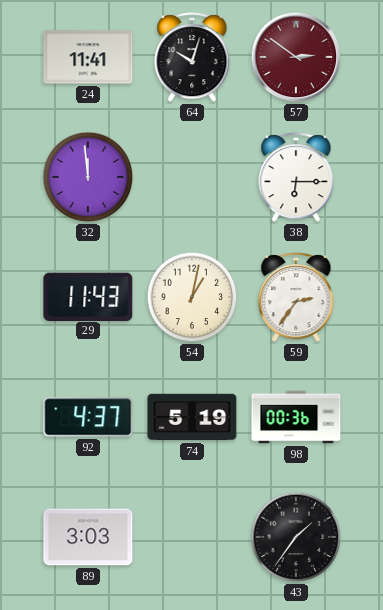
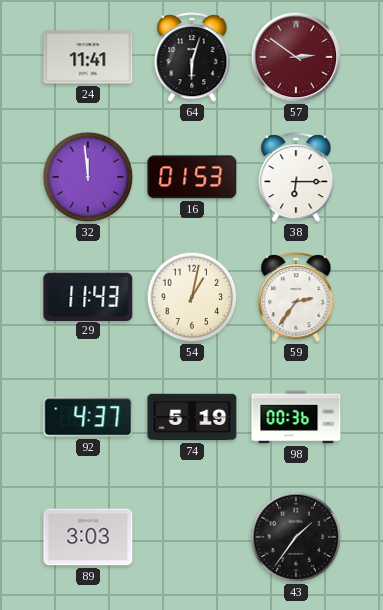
64: 10:03 -> 6:03 (192, 58)
16: none -> 01:53 (192, 177)
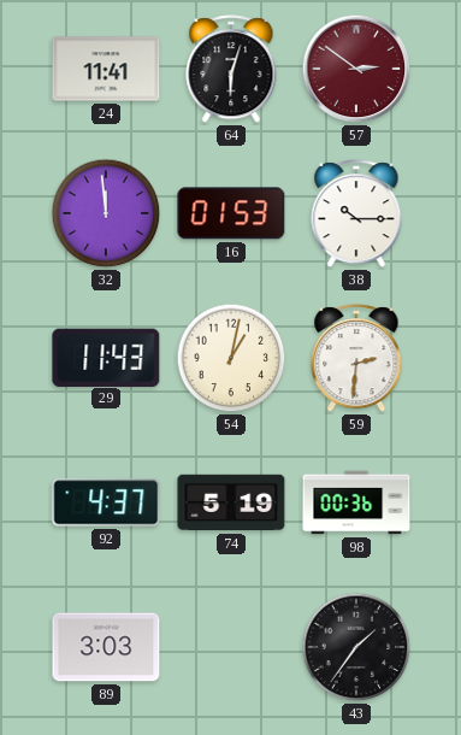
38: 6:15 -> 10:15 (356, 214)
59: 2:36 -> 2:31 (356, 359)
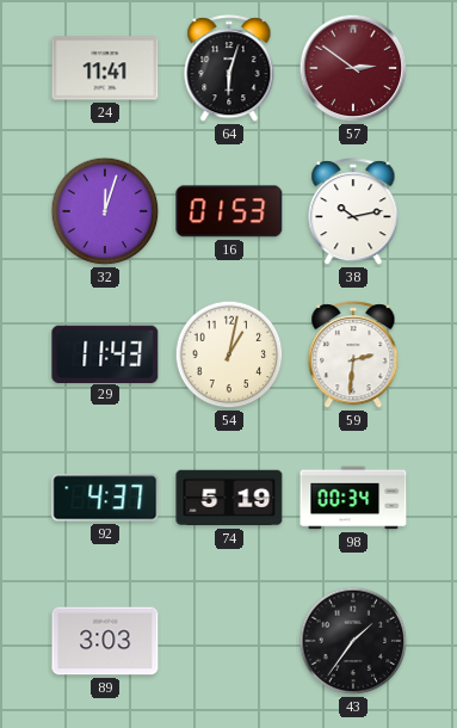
32: 11:59 -> 12:03 (105, 211)
38: 10:15 -> 10:13 (353, 212)
98: 00:36 -> 00:34 (353, 498)
